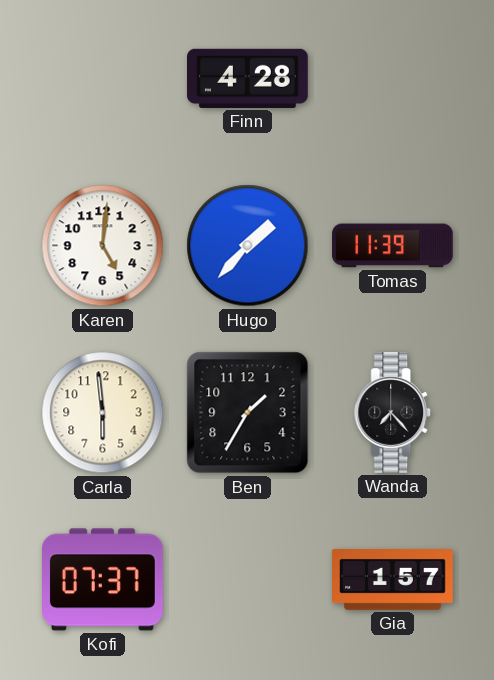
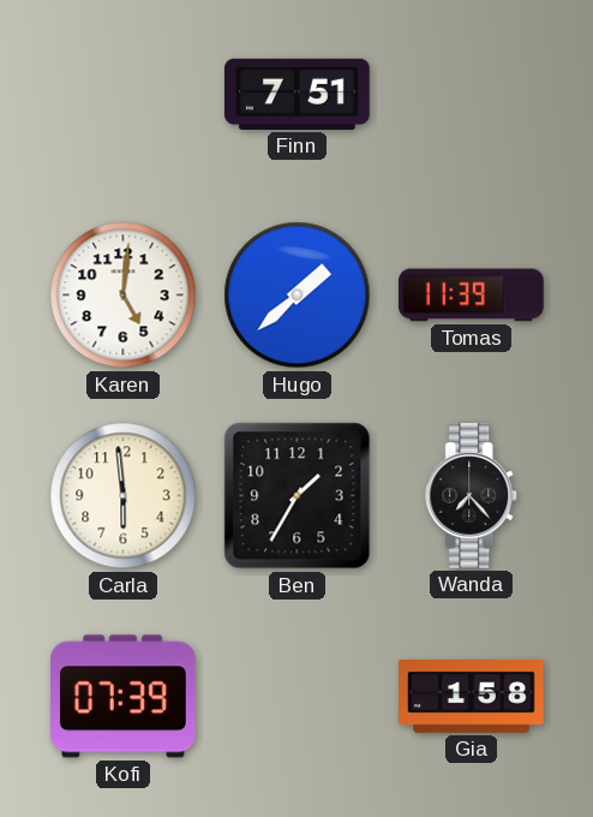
Finn: 4:28 -> 7:51 (298, 94)
Hugo: 1:37 -> 1:38 (298, 296)
Kofi: 07:37 -> 07:39 (124, 697)
Gia: 1:57 -> 1:58 (472, 697)
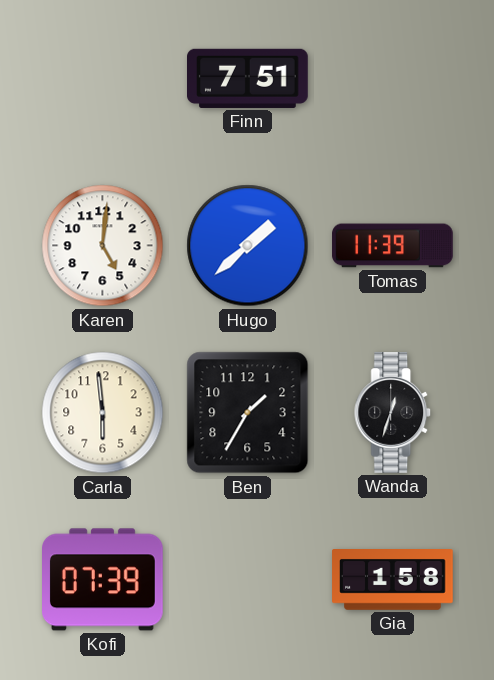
Wanda: 7:23 -> 12:33 (393, 413)
